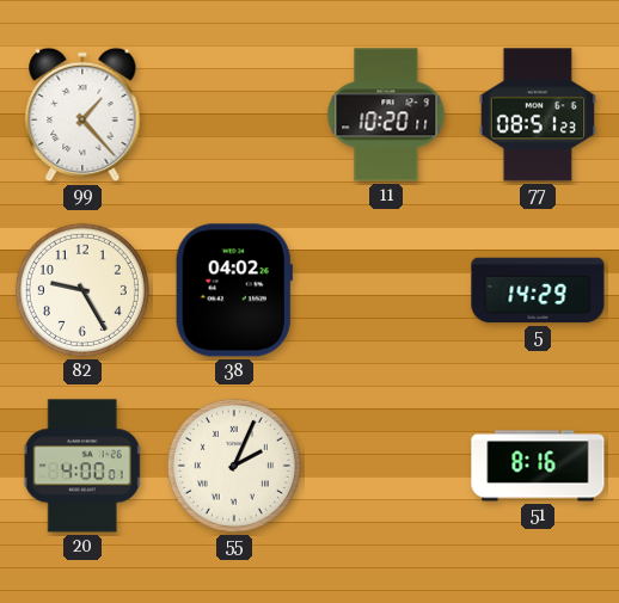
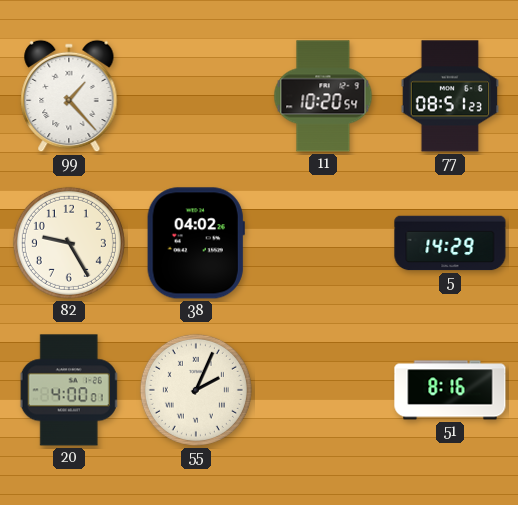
11: 10:20:11 -> 10:20:54 (323, 96)
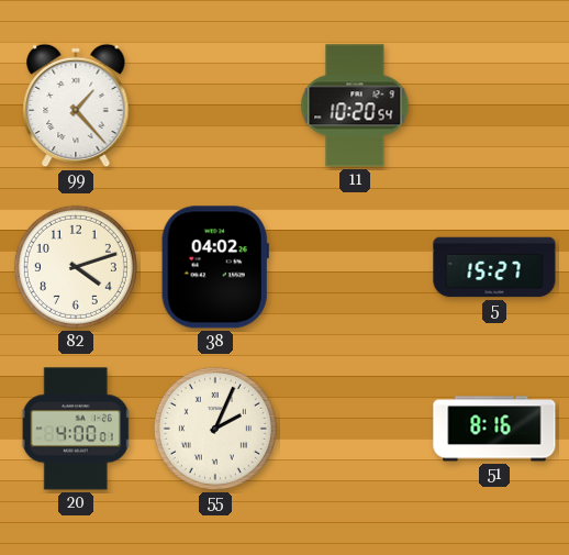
77: 08:51 -> none (450, 96)
82: 9:25 -> 4:12 (76, 267)
5: 14:29 -> 15:27 (494, 267)
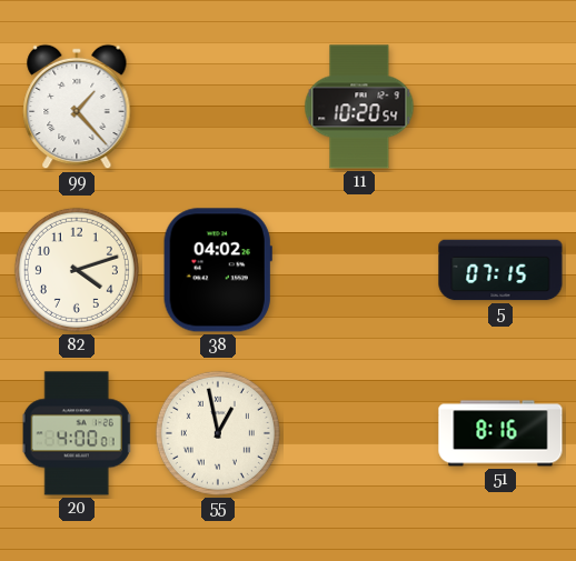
5: 15:27 -> 07:15 (500, 270)
55: 2:04 -> 12:58 (218, 433)
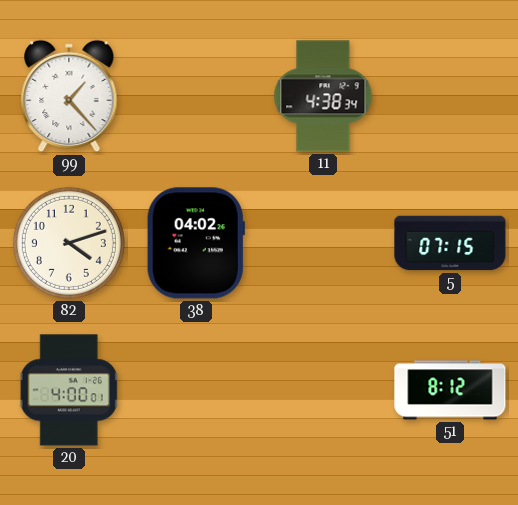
11: 10:20 -> 4:38 (323, 96)
55: 12:58 -> none (218, 433)
51: 8:16 -> 8:12 (450, 390)
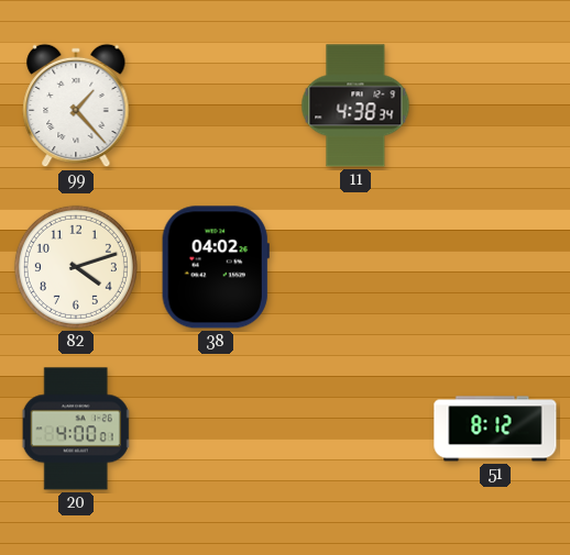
5: 07:15 -> none (450, 243)
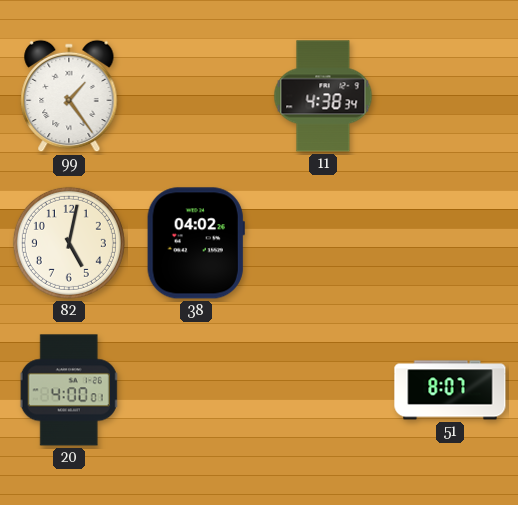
99: 1:23 -> 1:24 (69, 96)
82: 4:12 -> 5:02 (69, 243)
51: 8:12 -> 8:07 (450, 390)
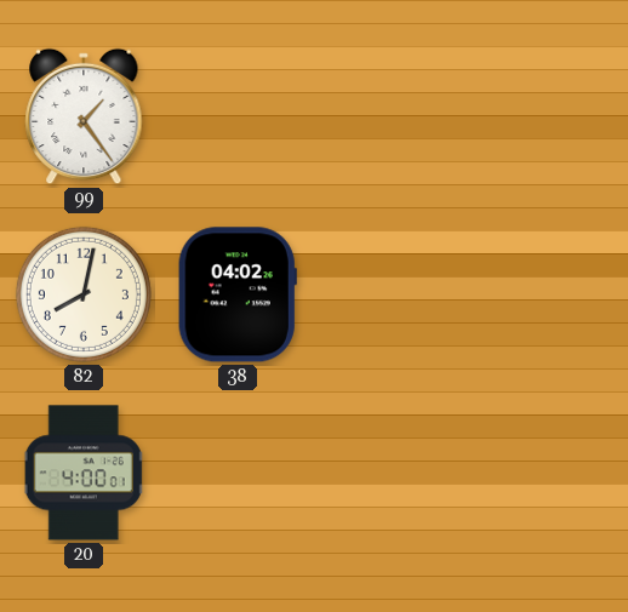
11: 4:38 -> none (323, 96)
82: 5:02 -> 8:02 (84, 294)
51: 8:07 -> none (450, 390)
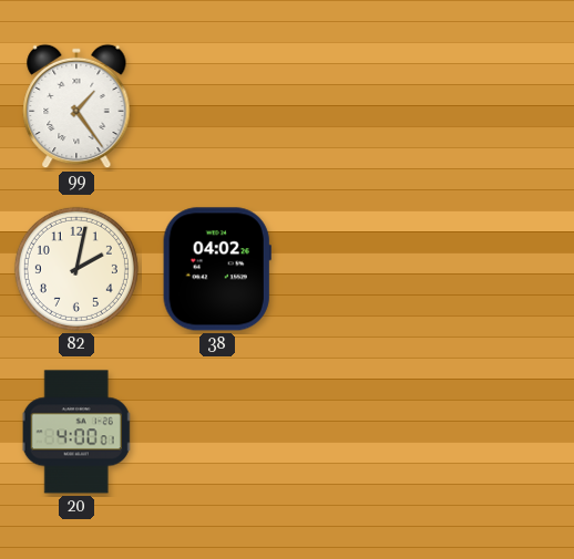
82: 8:02 -> 2:02 (76, 269)
